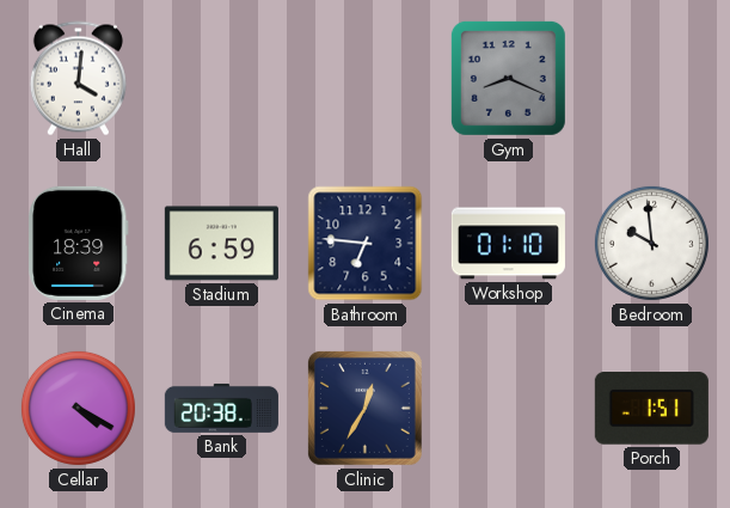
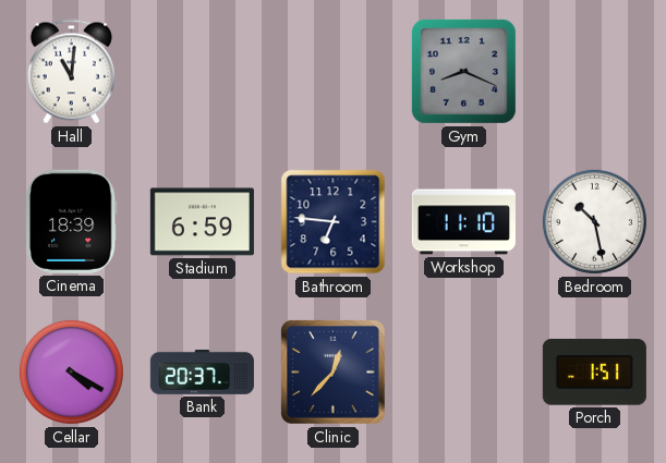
Hall: 4:01 -> 11:01 (71, 72)
Workshop: 01:10 -> 11:10 (463, 222)
Bedroom: 9:59 -> 10:28 (594, 221)
Bank: 20:38 -> 20:37 (202, 371)
Clinic: 12:35 -> 12:37 (332, 371)
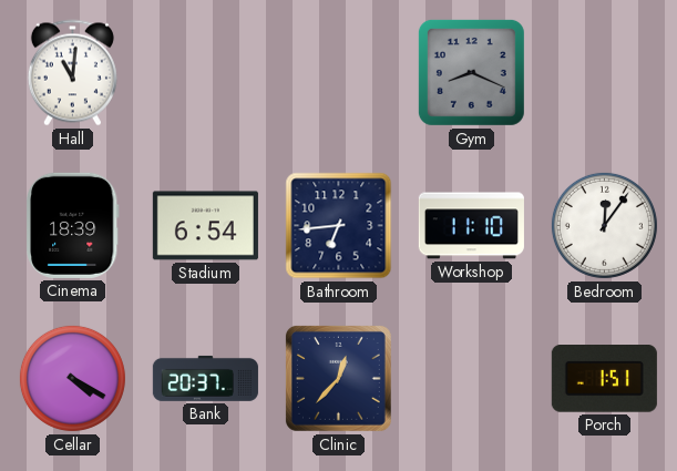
Stadium: 6:59 -> 6:54 (205, 226)
Bathroom: 6:46 -> 6:44 (339, 226)
Bedroom: 10:28 -> 12:06 (604, 225)
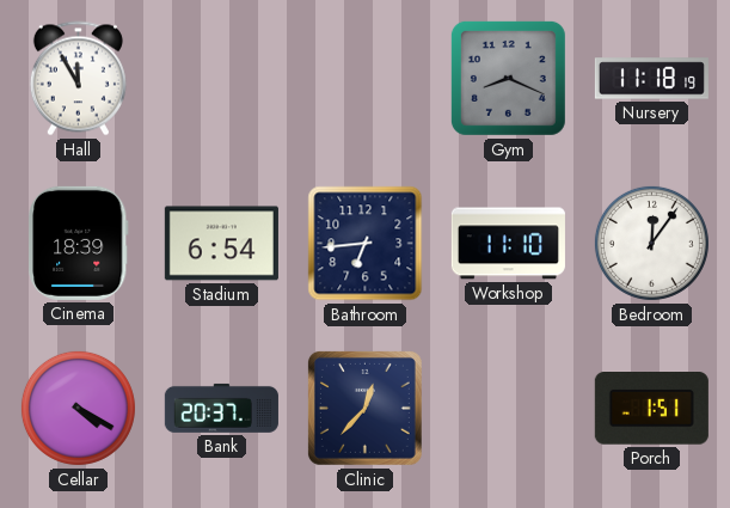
Hall: 11:01 -> 11:55 (78, 79)
Nursery: none -> 11:18 (651, 79)
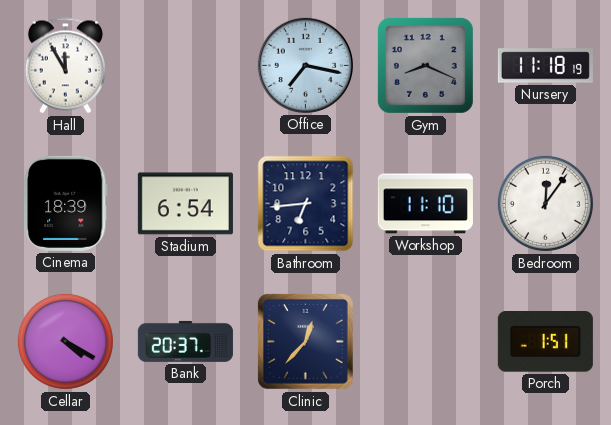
Office: none -> 7:17 (305, 65)
